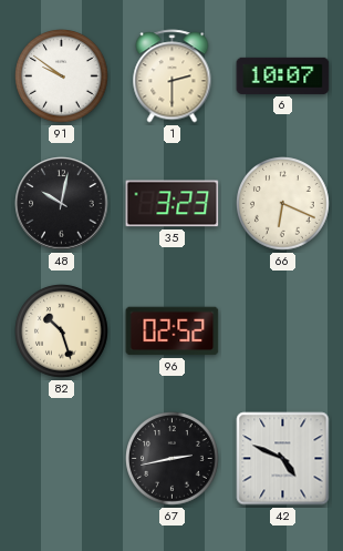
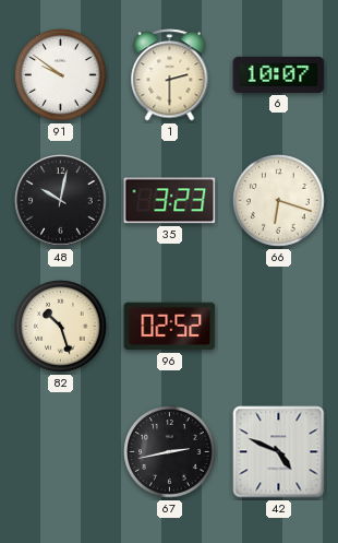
66: 6:19 -> 6:18 (279, 201)
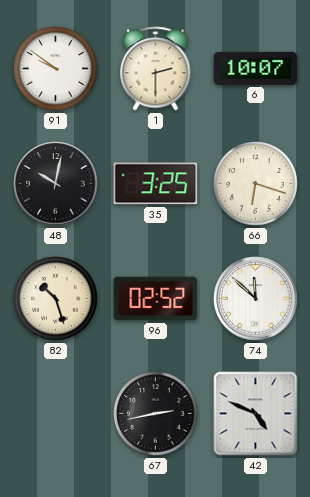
35: 3:23 -> 3:25 (156, 184)
74: none -> 11:52 (256, 299)
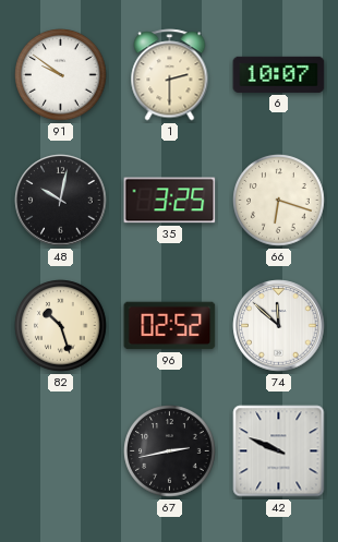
42: 4:49 -> 9:49 (279, 451)
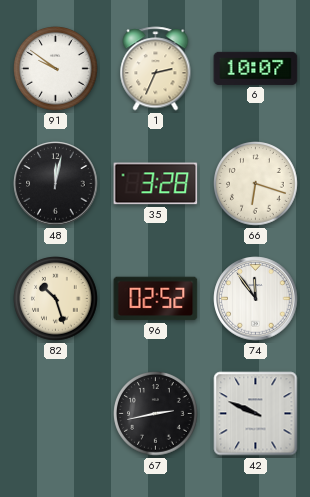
1: 2:30 -> 2:34 (156, 69)
48: 10:02 -> 12:02 (56, 184)
35: 3:25 -> 3:28 (156, 184)
74: 11:52 -> 11:54 (256, 299)
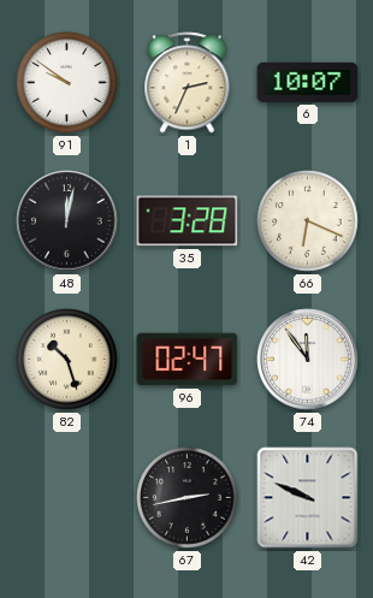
66: 6:18 -> 6:19 (308, 221)
96: 02:52 -> 02:47 (188, 360)
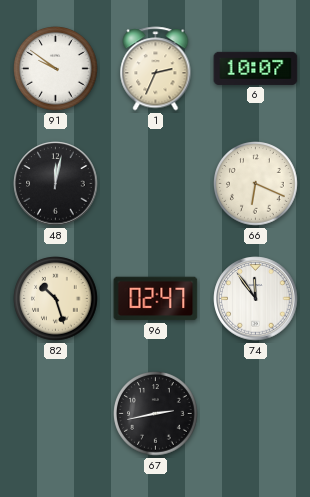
35: 3:28 -> none (188, 221)
42: 9:49 -> none (308, 498)
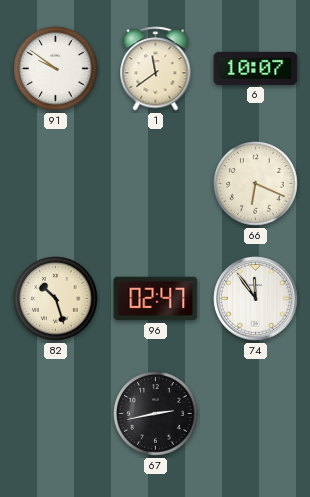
1: 2:34 -> 11:39 (156, 69)
48: 12:02 -> none (56, 184)
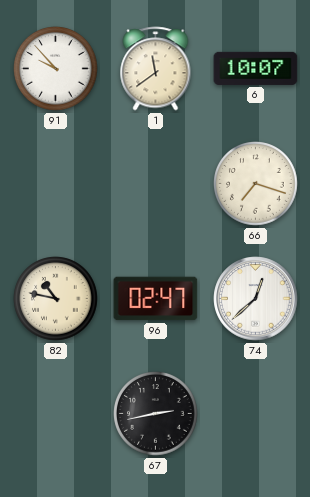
91: 9:51 -> 9:53 (56, 69)
66: 6:19 -> 7:18 (256, 184)
82: 10:27 -> 10:47 (56, 299)
74: 11:54 -> 12:38 (256, 299)
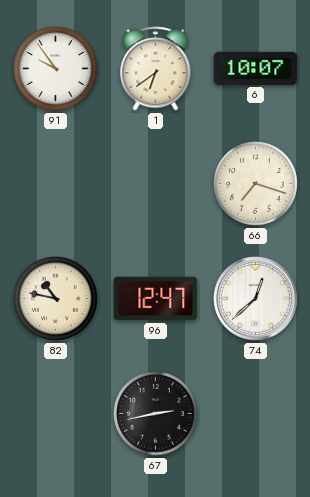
91: 9:53 -> 9:54 (56, 69)
1: 11:39 -> 6:39 (156, 69)
96: 02:47 -> 12:47 (156, 299)
